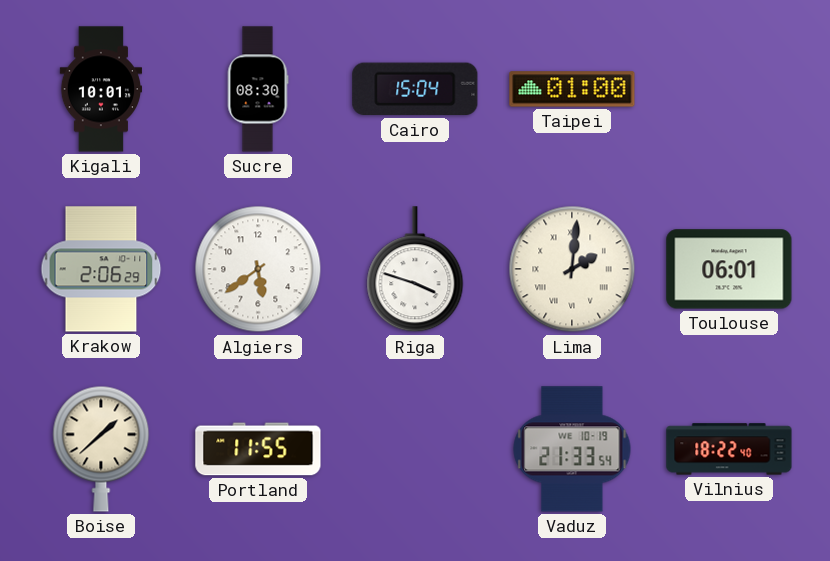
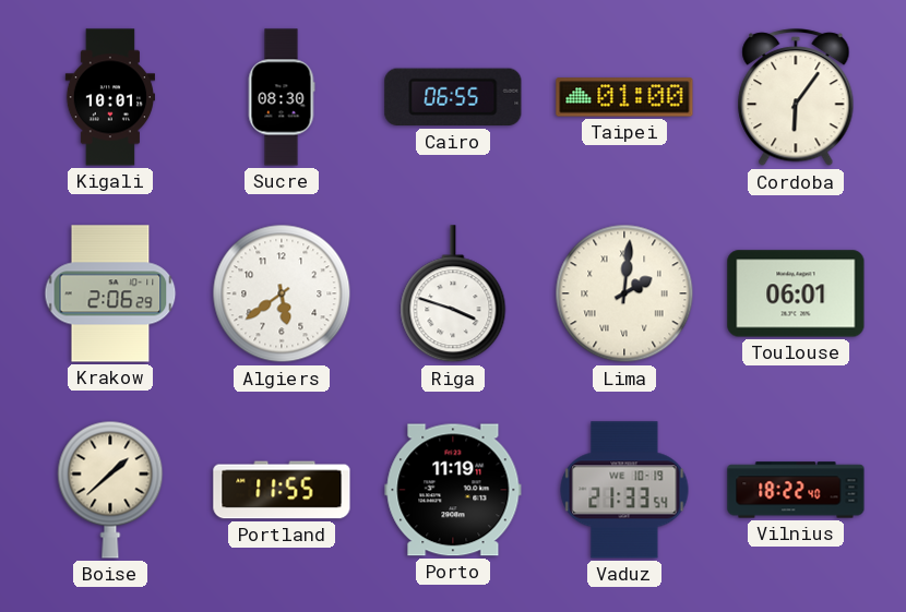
Cairo: 15:04 -> 06:55 (453, 97)
Cordoba: none -> 6:06 (796, 98)
Porto: none -> 11:19 (453, 490)
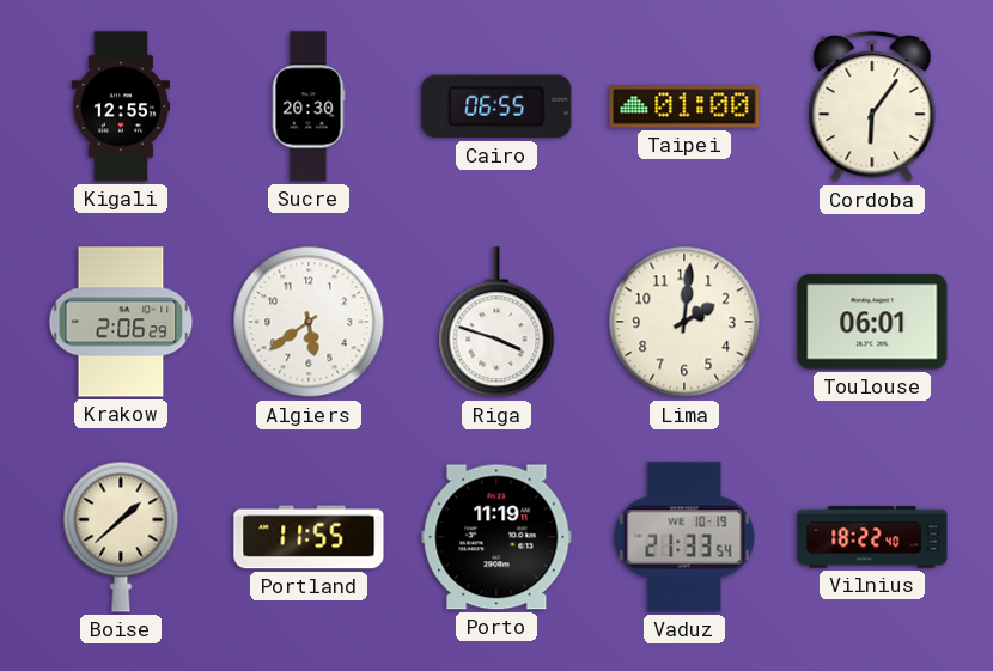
Kigali: 10:01 -> 12:55 (121, 106)
Sucre: 08:30 -> 20:30 (309, 106)
Lima numerals: Roman -> Arabic (684, 322)
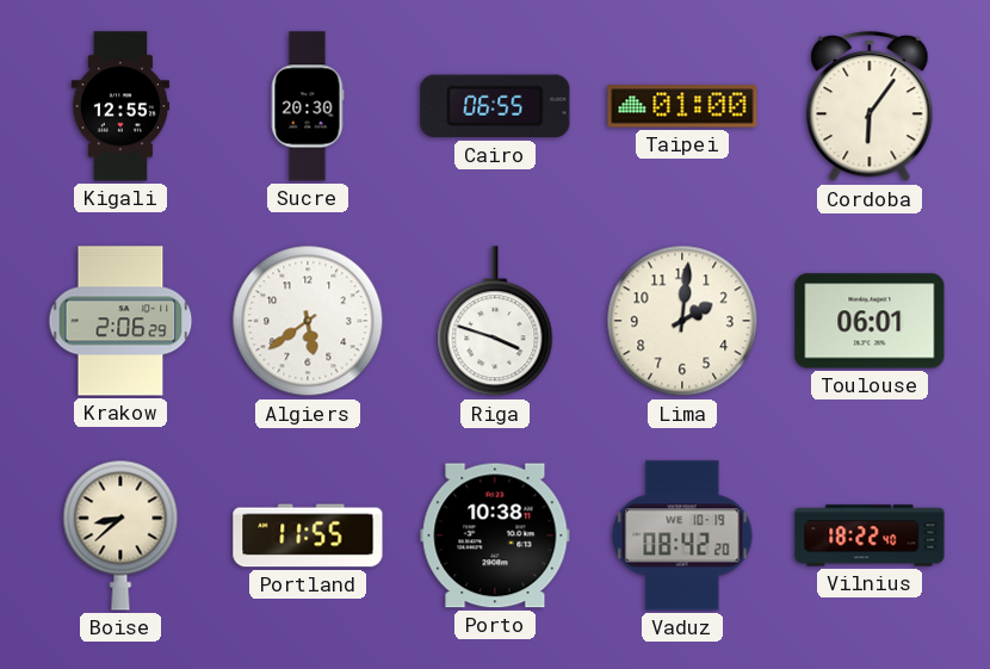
Boise: 1:38 -> 8:38 (120, 535)
Porto: 11:19 -> 10:38 (495, 535)
Vaduz: 21:33 -> 08:42 (682, 535)
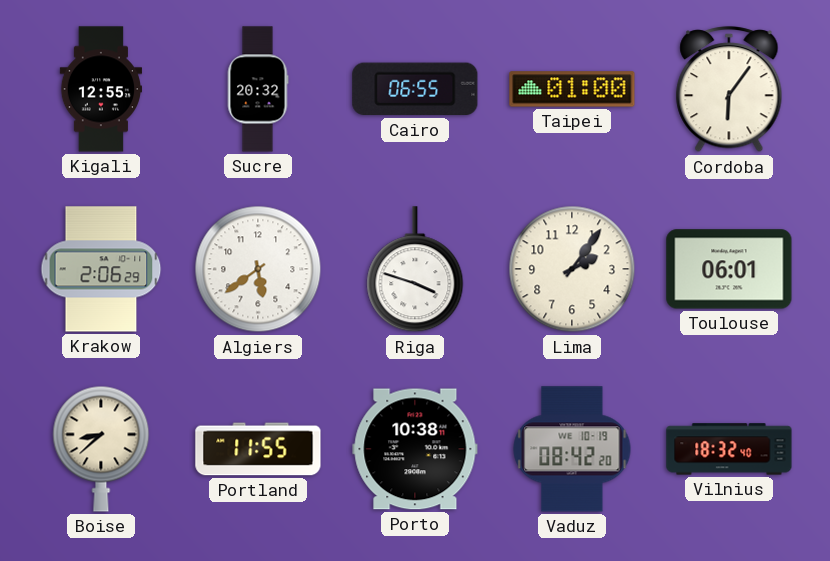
Sucre: 20:30 -> 20:32 (258, 89)
Lima: 2:01 -> 2:06 (572, 269)
Vilnius: 18:22 -> 18:32 (729, 449)
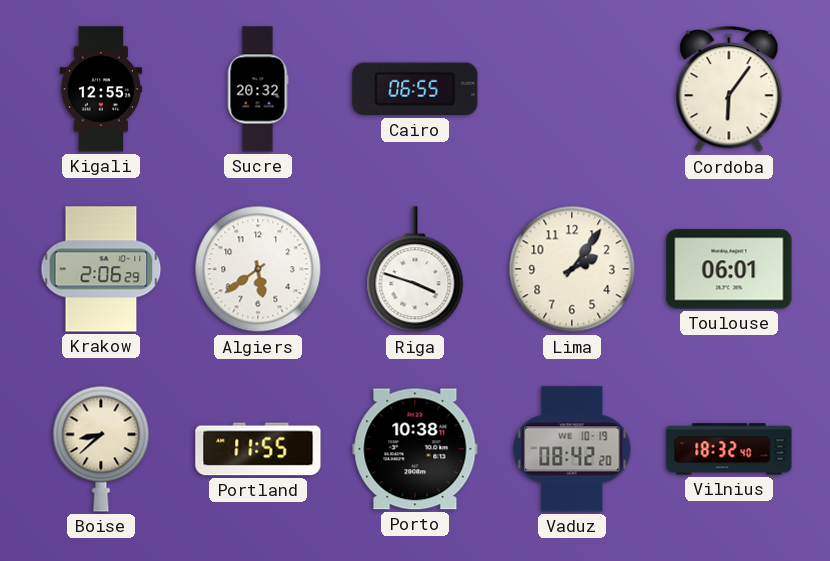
Taipei: 01:00 -> none (572, 89)
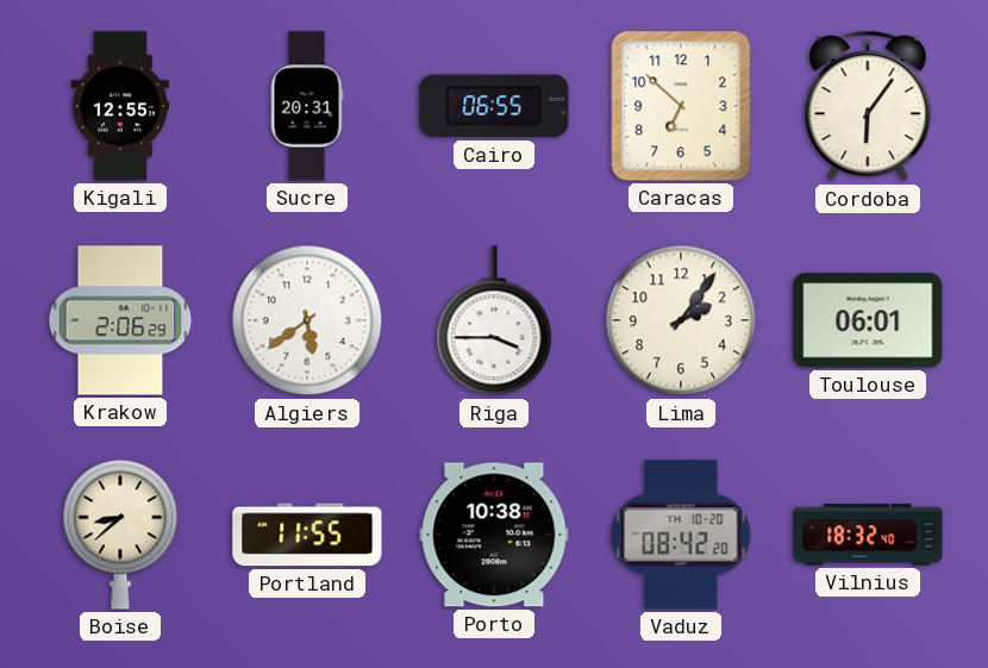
Sucre: 20:32 -> 20:31 (307, 106)
Caracas: none -> 6:52 (681, 106)
Riga: 3:48 -> 3:45 (494, 321)
Vaduz date: WE 10-19 -> TH 10-20 (681, 535)
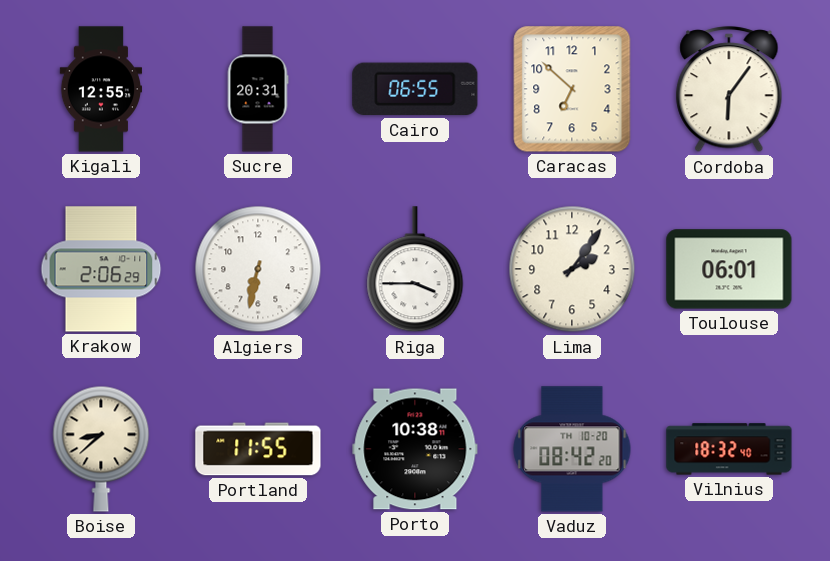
Algiers: 5:39 -> 6:32 (258, 269)
